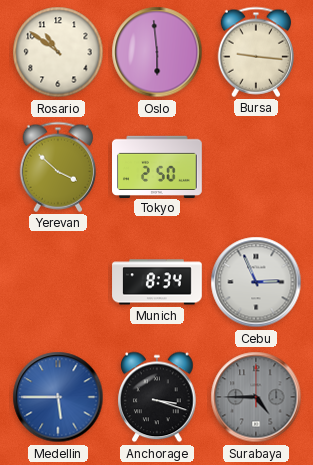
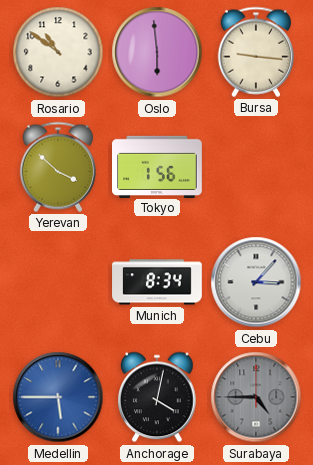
Tokyo: 2:50 -> 1:56 (158, 166)
Cebu: 2:56 -> 3:07 (256, 282)
Anchorage: 3:18 -> 4:02 (157, 397)
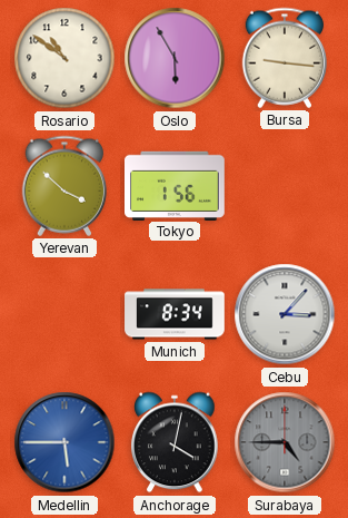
Oslo: 5:59 -> 5:55 (175, 58)
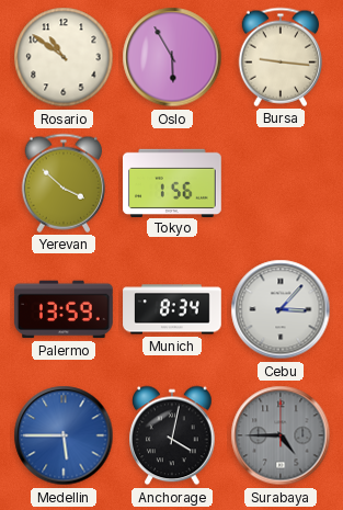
Palermo: none -> 13:59 (64, 309)
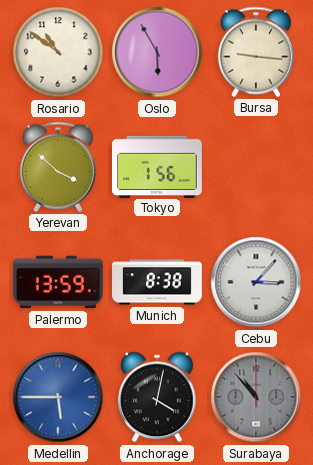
Munich: 8:34 -> 8:38 (157, 282)
Surabaya: 4:45 -> 10:53 (256, 397)
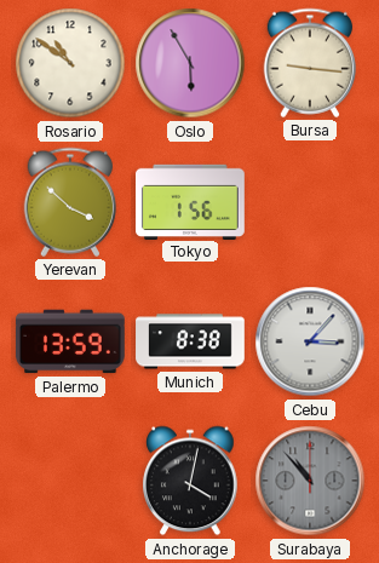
Medellin: 5:45 -> none (58, 397)
